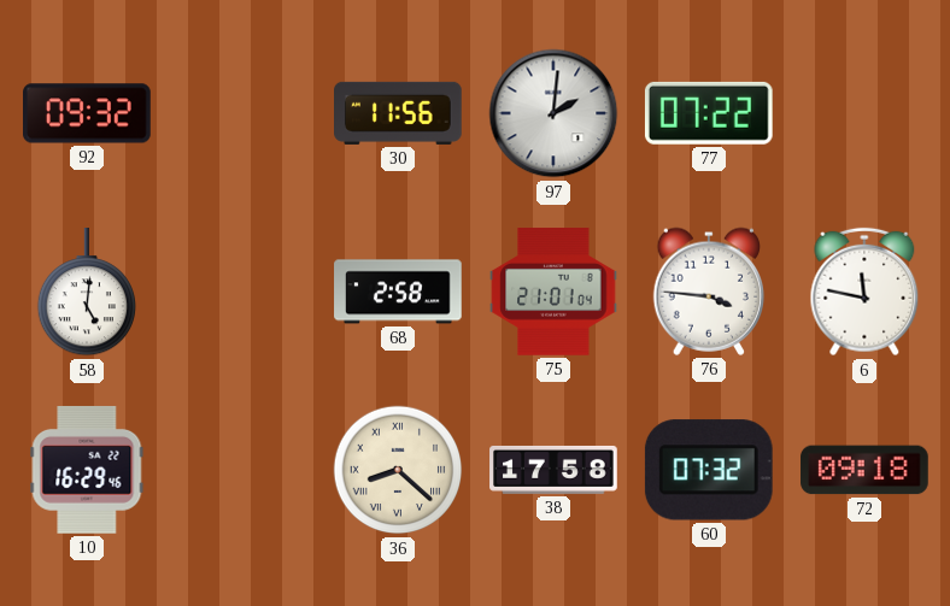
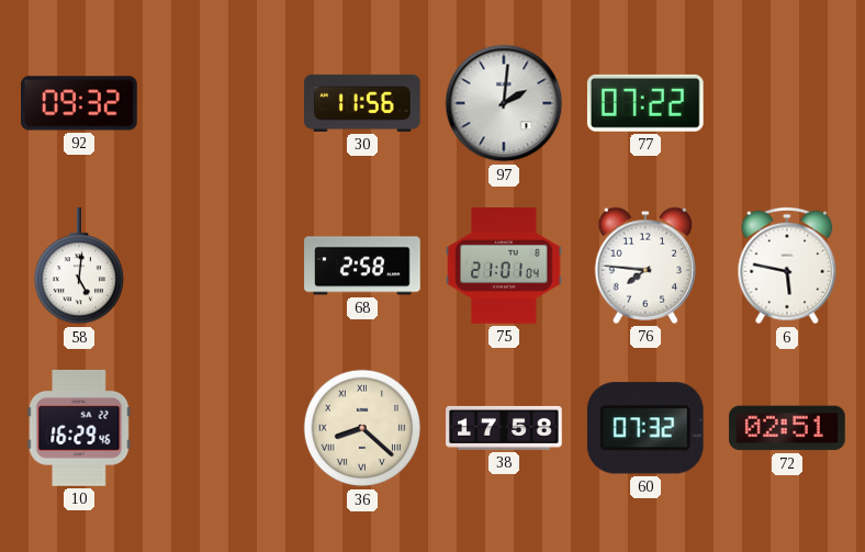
76: 3:46 -> 7:46 (644, 266)
6: 11:47 -> 5:47 (787, 266)
72: 09:18 -> 02:51 (787, 428)
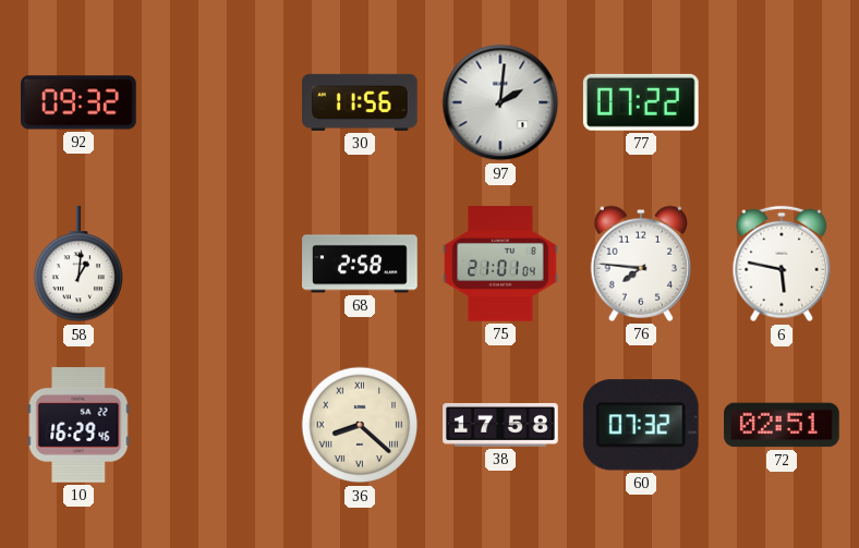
58: 5:01 -> 1:01 (77, 265)
